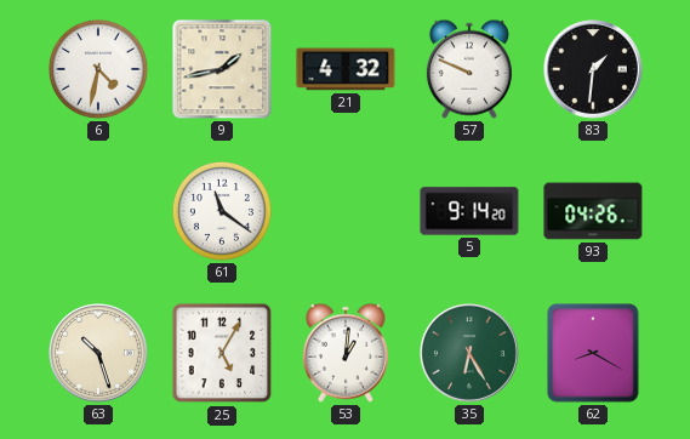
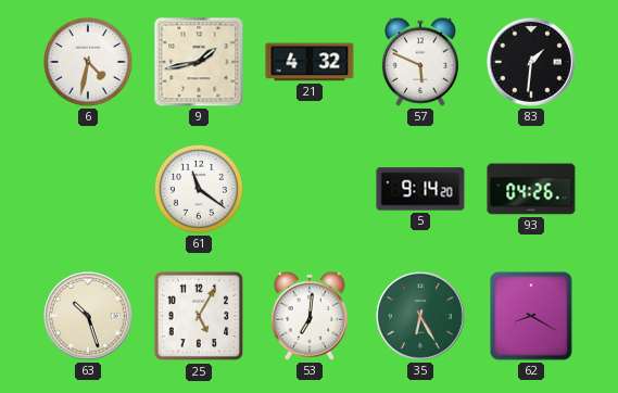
57: 9:49 -> 5:49 (420, 62)
53: 1:01 -> 7:01 (310, 316)
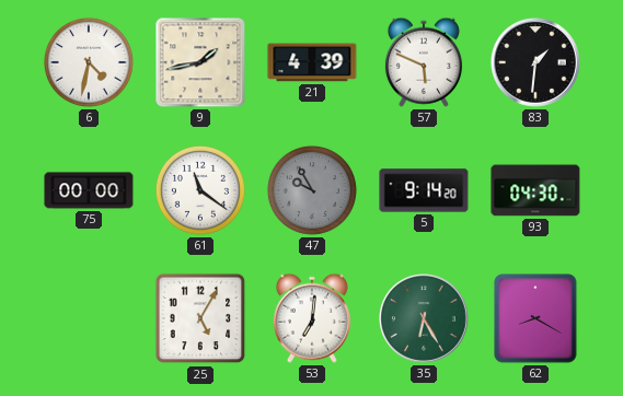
21: 4:32 -> 4:39 (312, 62)
75: none -> 00:00 (89, 190)
47: none -> 9:55 (312, 190)
93: 04:26 -> 04:30 (535, 190)
63: 10:27 -> none (89, 317)
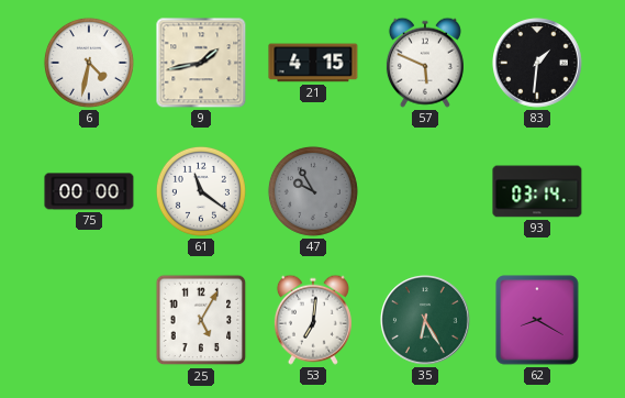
21: 4:39 -> 4:15 (313, 63)
5: 9:14 -> none (424, 190)
93: 04:30 -> 03:14 (537, 191)
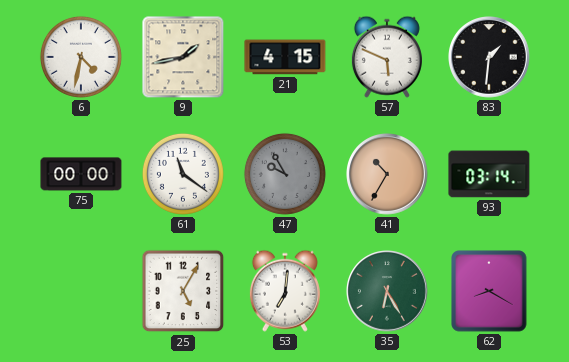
41: none -> 10:35 (388, 175)
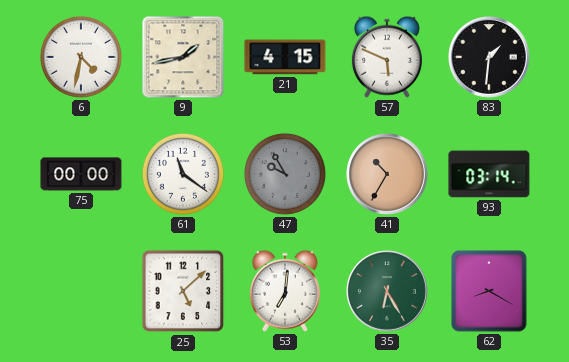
25: 5:05 -> 5:08 (183, 291)
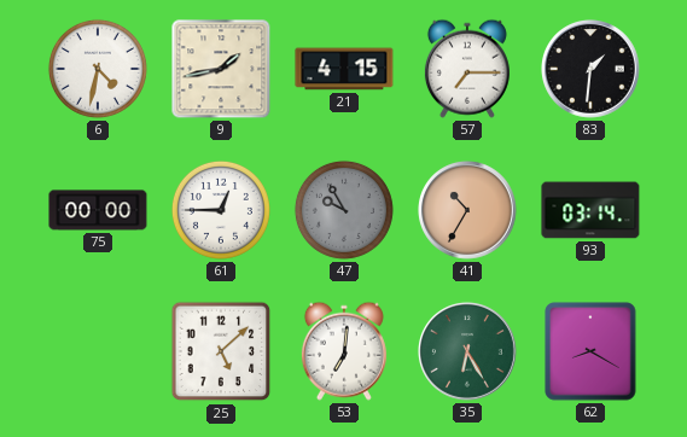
57: 5:49 -> 7:15 (467, 69)
61: 11:21 -> 12:45 (221, 210)
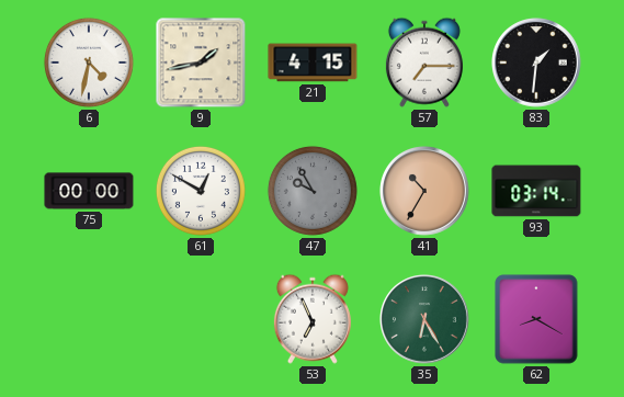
61: 12:45 -> 12:50 (201, 191)
25: 5:08 -> none (221, 351)
53: 7:01 -> 6:56 (313, 319)
